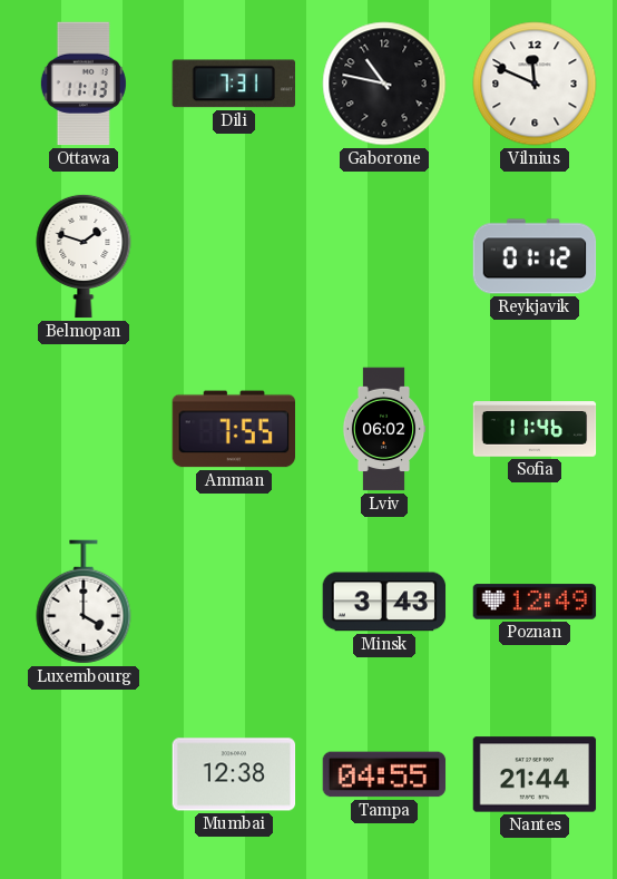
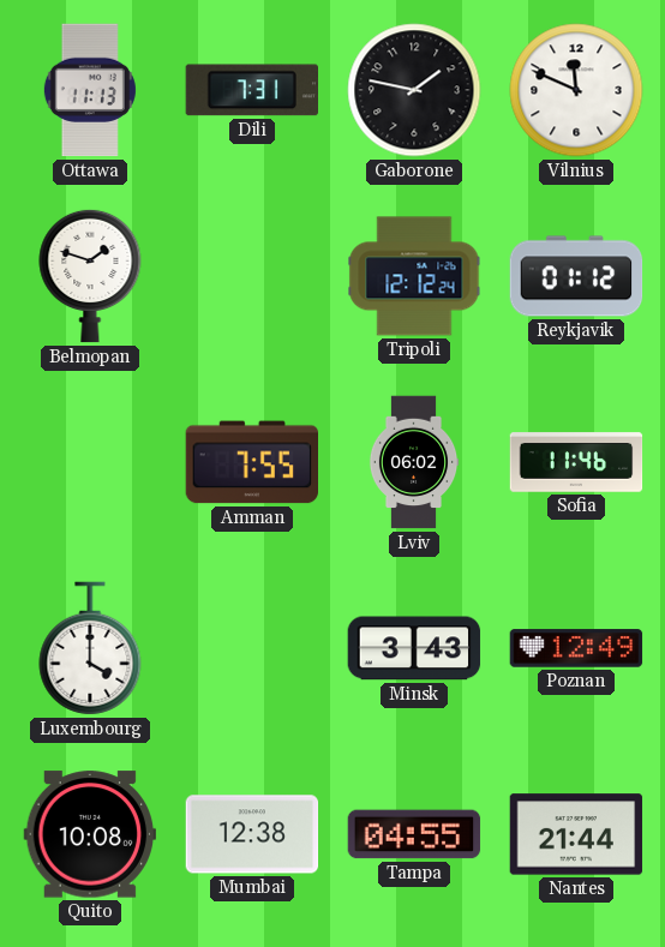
Gaborone: 10:47 -> 1:47 (414, 90)
Tripoli: none -> 12:12 (414, 276)
Quito: none -> 10:08 (90, 834)
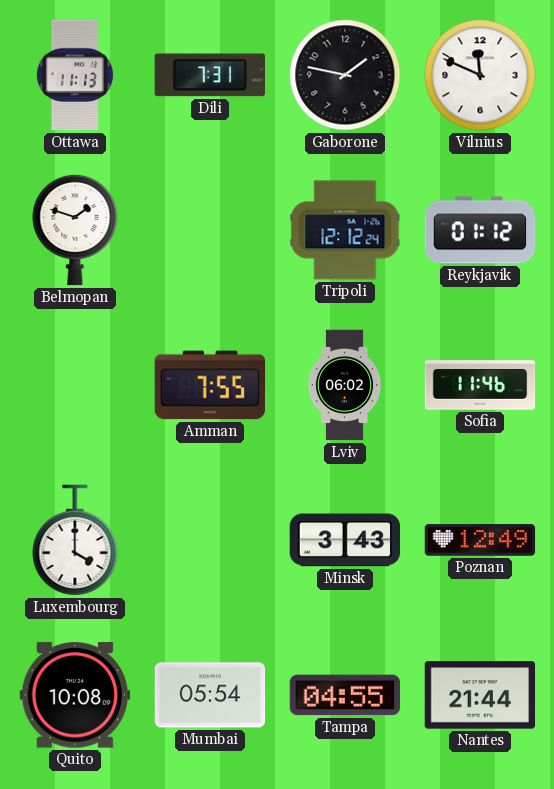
Mumbai: 12:38 -> 05:54 (210, 695)
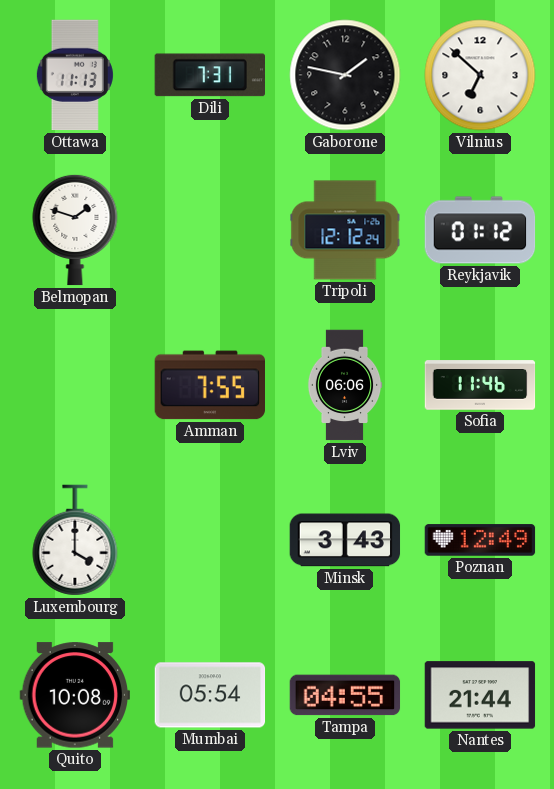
Vilnius: 11:49 -> 6:52 (480, 75)
Lviv: 06:02 -> 06:06 (345, 385)
